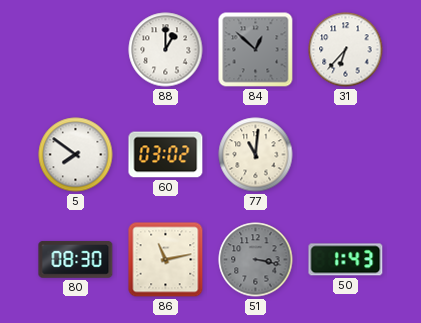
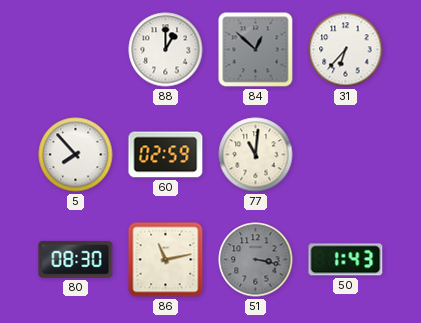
5: 7:51 -> 7:53 (76, 155)
60: 03:02 -> 02:59 (166, 155)
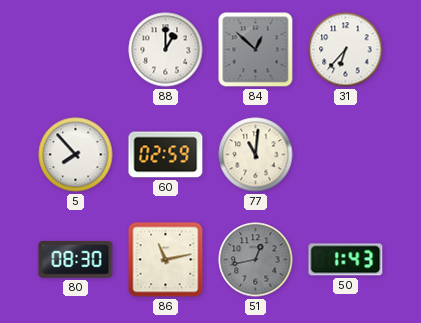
51: 3:17 -> 12:43 (256, 260)
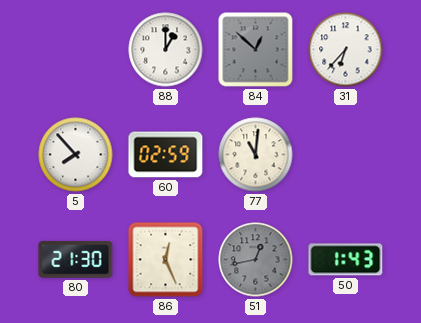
80: 08:30 -> 21:30 (76, 259)
86: 11:13 -> 12:26 (166, 260)
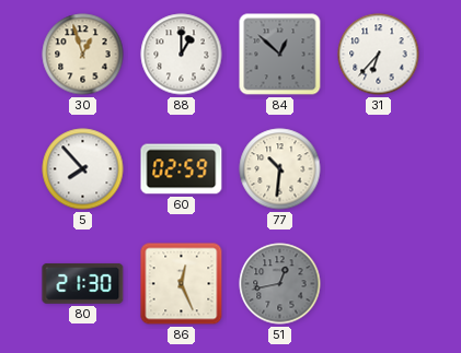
30: none -> 12:57 (83, 55)
77: 11:01 -> 10:31 (280, 169)
50: 1:43 -> none (346, 260)
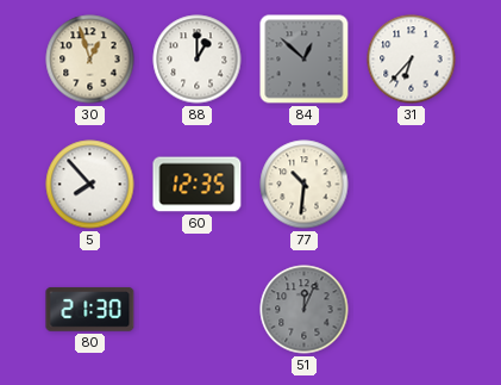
60: 02:59 -> 12:35 (198, 185)
86: 12:26 -> none (182, 284)
51: 12:43 -> 12:04 (305, 310)
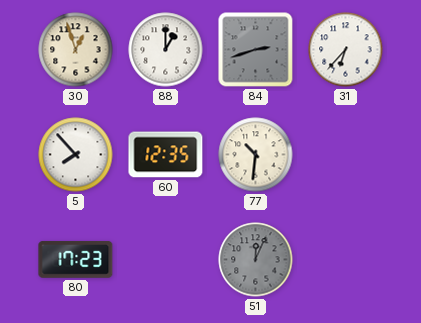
84: 12:52 -> 2:42 (256, 50)
80: 21:30 -> 17:23 (76, 259)
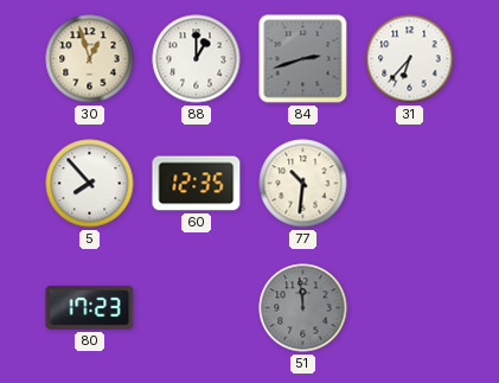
51: 12:04 -> 11:59 (303, 308)
